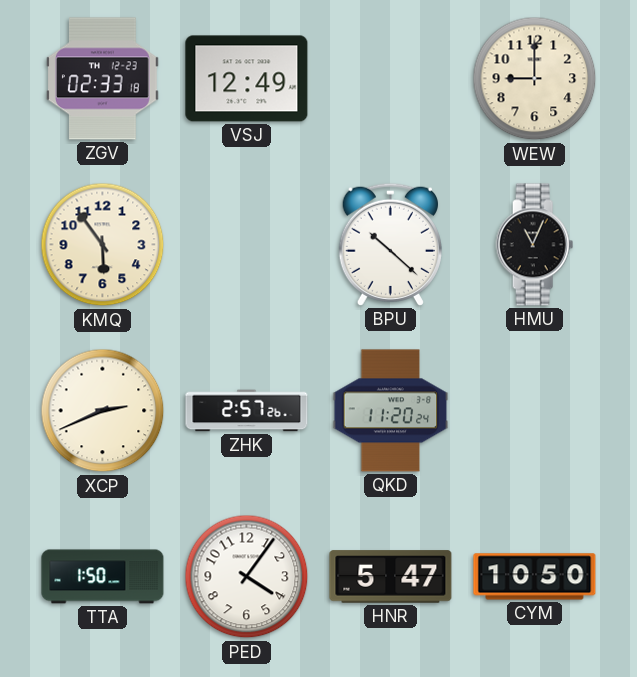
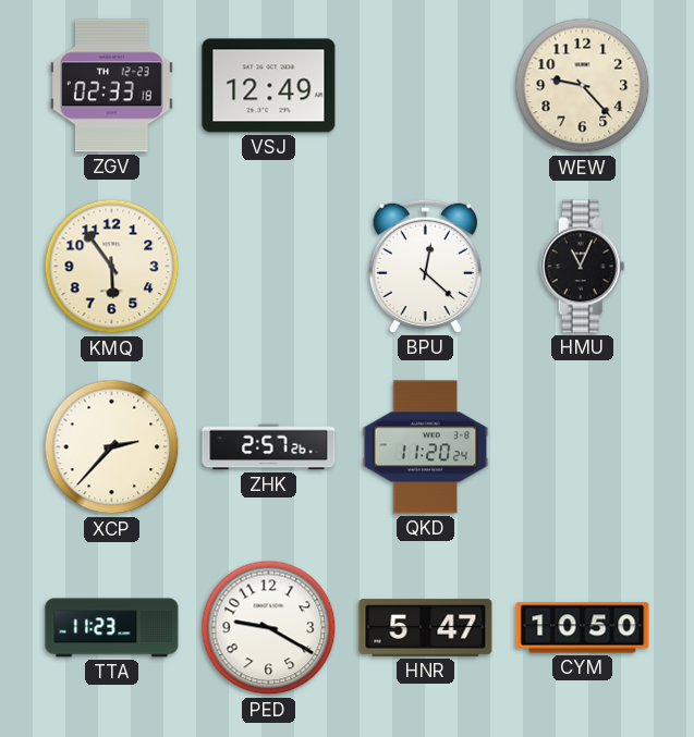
WEW: 9:00 -> 9:23 (583, 86)
BPU: 10:22 -> 12:22 (425, 266)
XCP: 2:41 -> 2:37 (112, 447)
TTA: 1:50 -> 11:23 (112, 628)
PED: 4:06 -> 9:20 (269, 628)
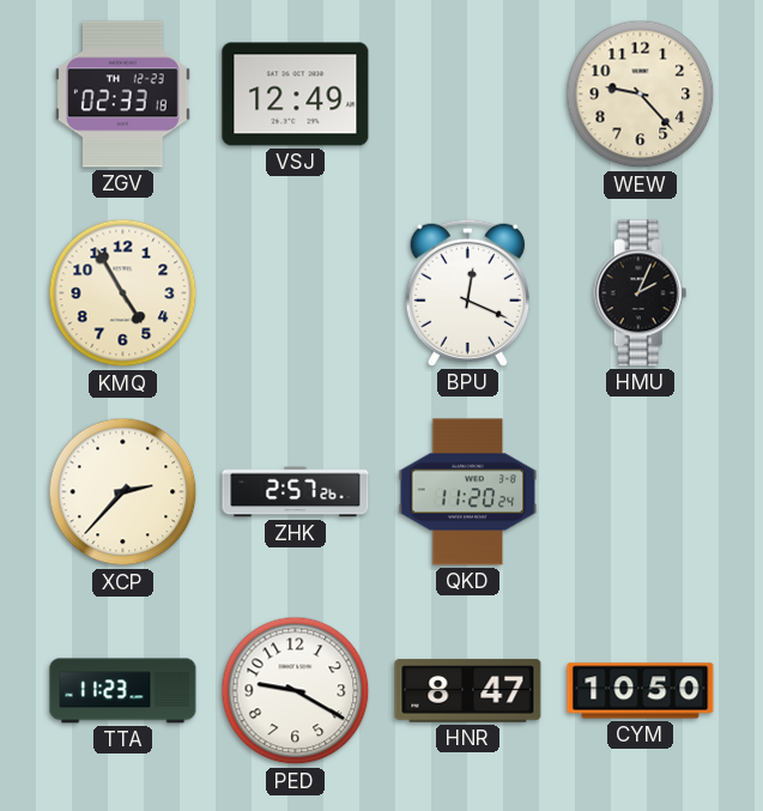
KMQ: 5:54 -> 4:55 (123, 293)
BPU: 12:22 -> 12:19 (467, 292)
HMU: 11:04 -> 2:04 (641, 293)
HNR: 5:47 -> 8:47 (468, 691)
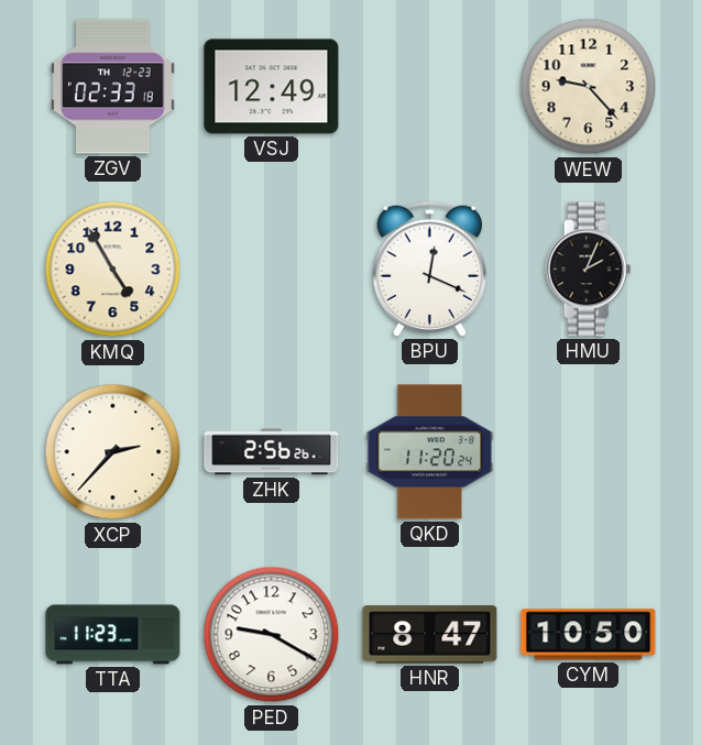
ZHK: 2:57 -> 2:56 (272, 452)
